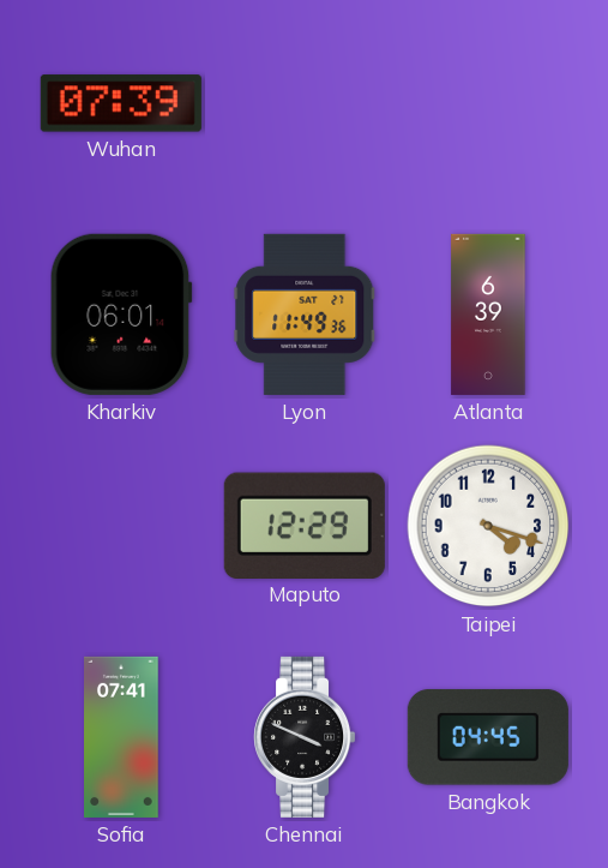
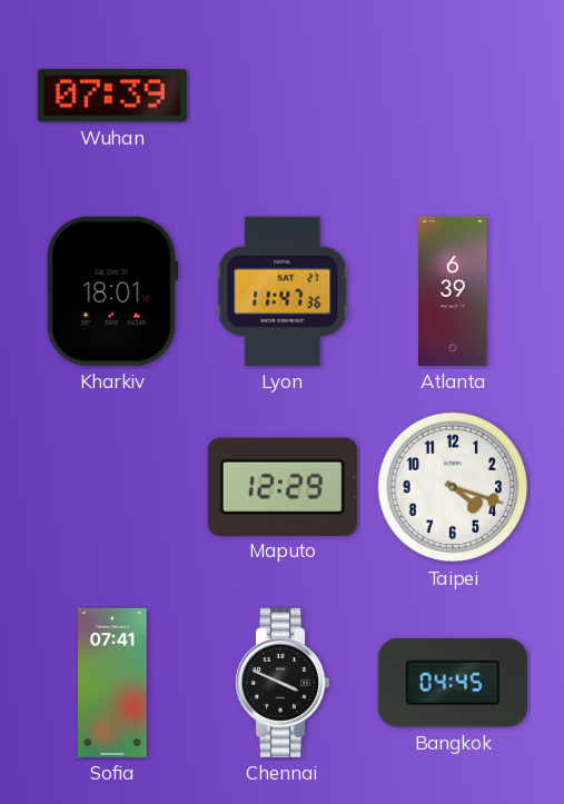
Kharkiv: 06:01 -> 18:01 (112, 291)
Lyon: 11:49 -> 11:47 (283, 291)
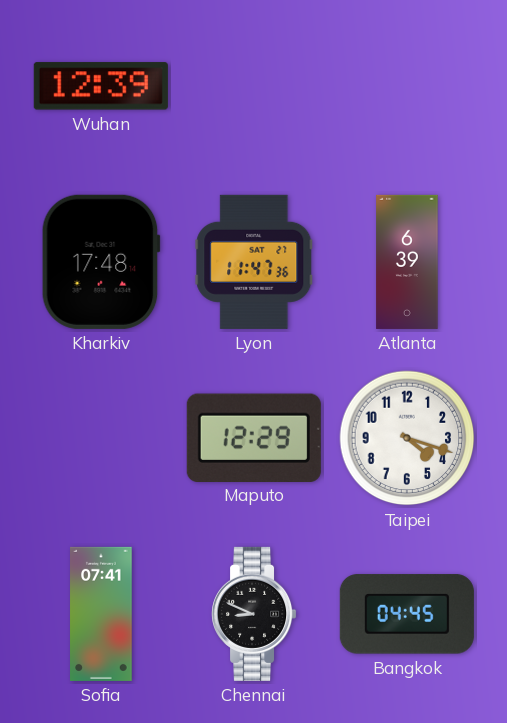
Wuhan: 07:39 -> 12:39 (101, 86)
Kharkiv: 18:01 -> 17:48 (101, 262)
Chennai: 3:49 -> 8:49 (255, 614)
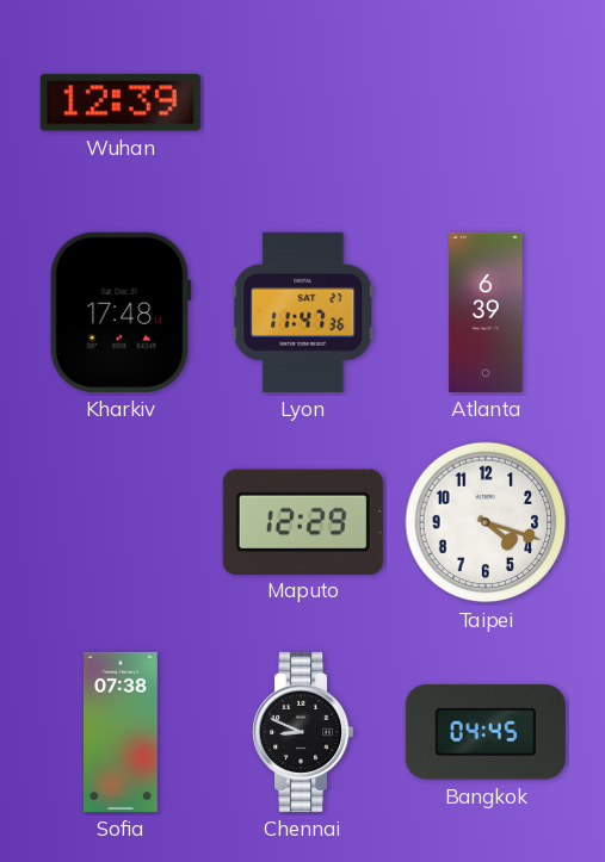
Sofia: 07:41 -> 07:38 (121, 732)
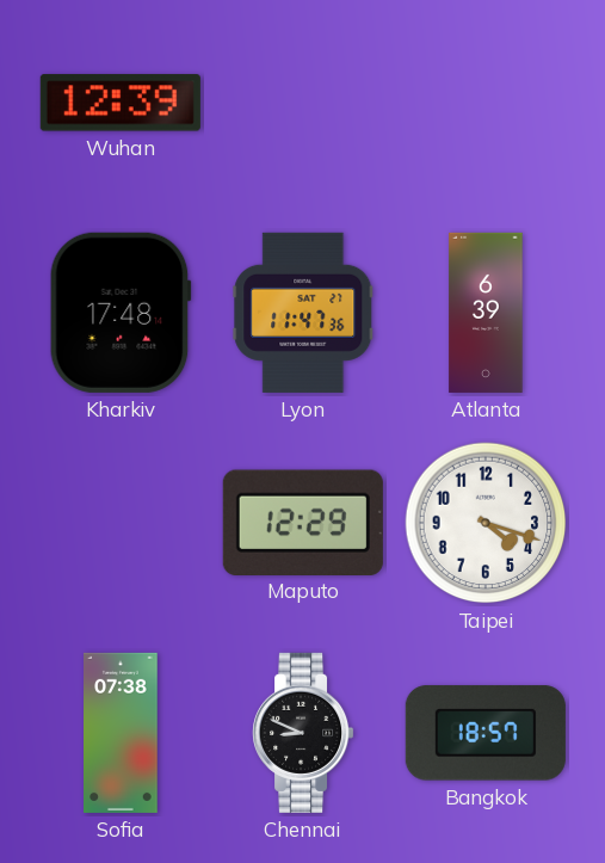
Bangkok: 04:45 -> 18:57 (486, 733)
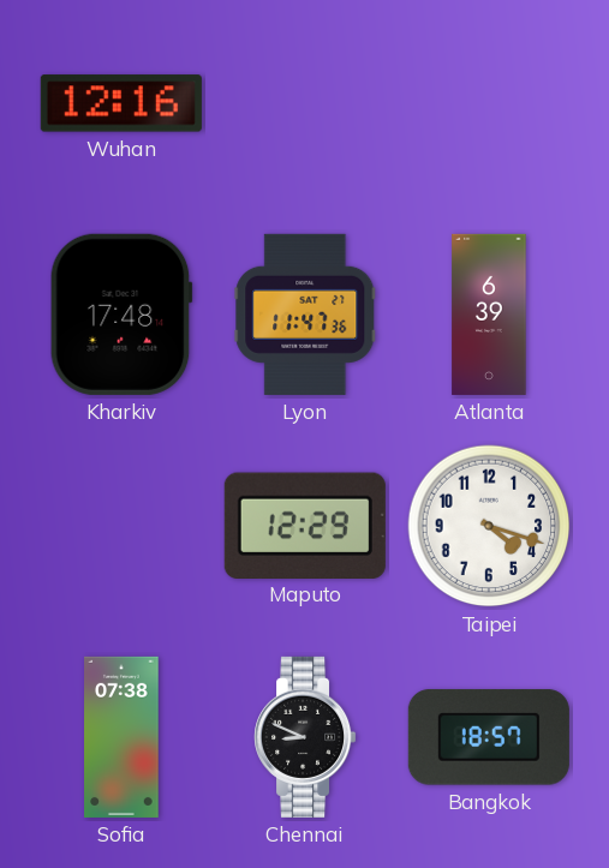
Wuhan: 12:39 -> 12:16 (121, 103)
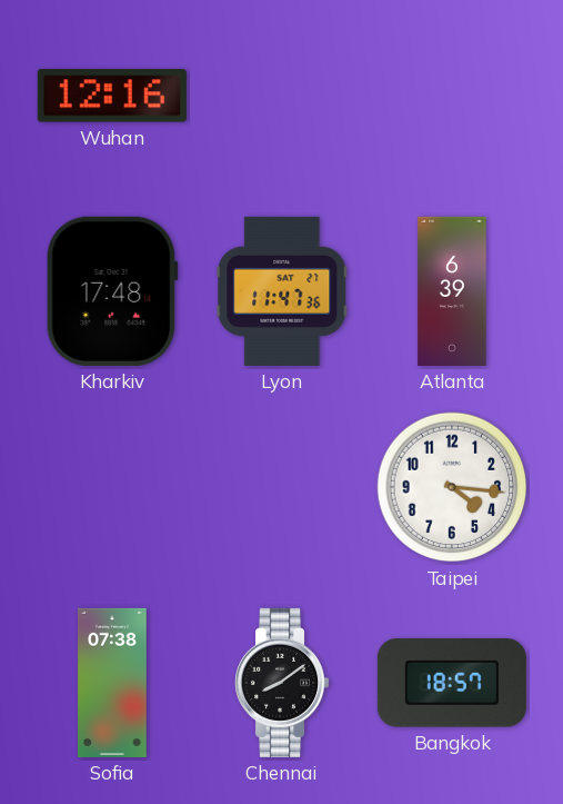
Maputo: 12:29 -> none (305, 525)
Taipei: 4:18 -> 4:16 (452, 487)
Chennai: 8:49 -> 8:09 (283, 683)
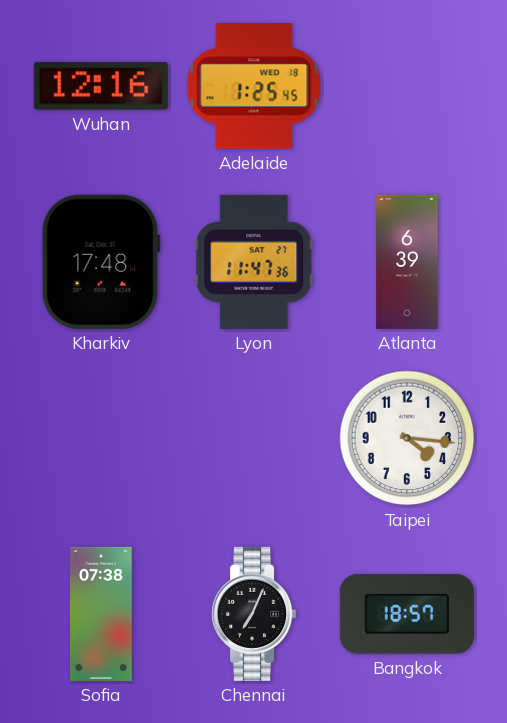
Adelaide: none -> 1:25 (254, 86)
Chennai: 8:09 -> 7:04 (255, 614)
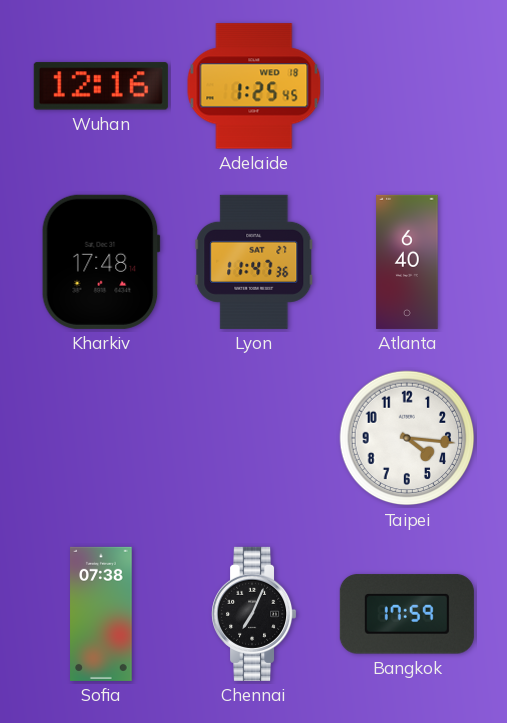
Atlanta: 6:39 -> 6:40 (407, 262)
Bangkok: 18:57 -> 17:59 (407, 614)
